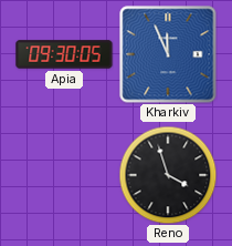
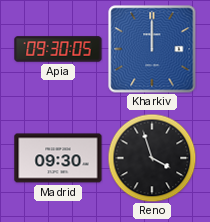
Kharkiv: 11:56 -> 12:00 (152, 49)
Madrid: none -> 09:30 (58, 158)
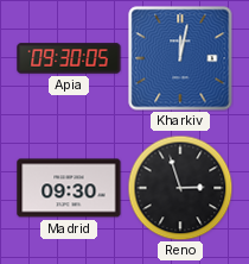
Kharkiv: 12:00 -> 12:02 (180, 58)
Reno: 3:57 -> 2:57 (180, 188)
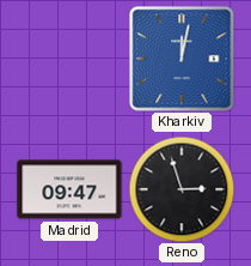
Apia: 09:30 -> none (69, 58)
Madrid: 09:30 -> 09:47 (69, 189)
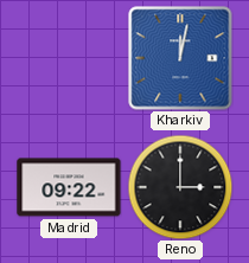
Madrid: 09:47 -> 09:22 (69, 187)
Reno: 2:57 -> 3:00 (180, 187)
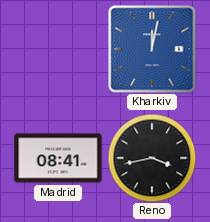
Madrid: 09:22 -> 08:41 (58, 158)
Reno: 3:00 -> 3:43 (152, 158)
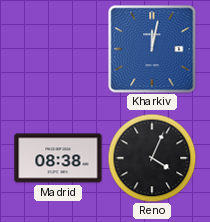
Madrid: 08:41 -> 08:38 (58, 158)
Reno: 3:43 -> 4:04 (152, 158)
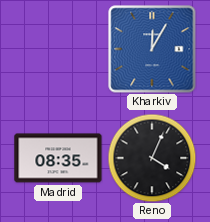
Kharkiv: 12:02 -> 12:05 (152, 49)
Madrid: 08:38 -> 08:35 (58, 158)
